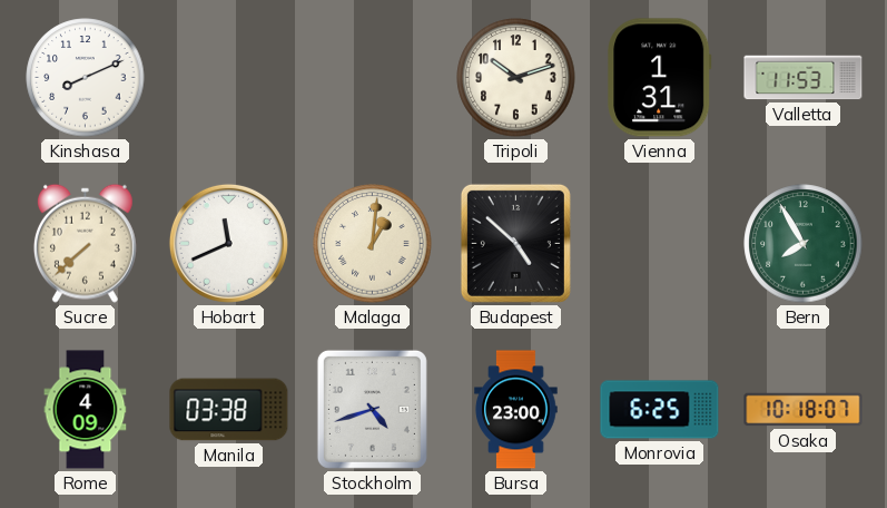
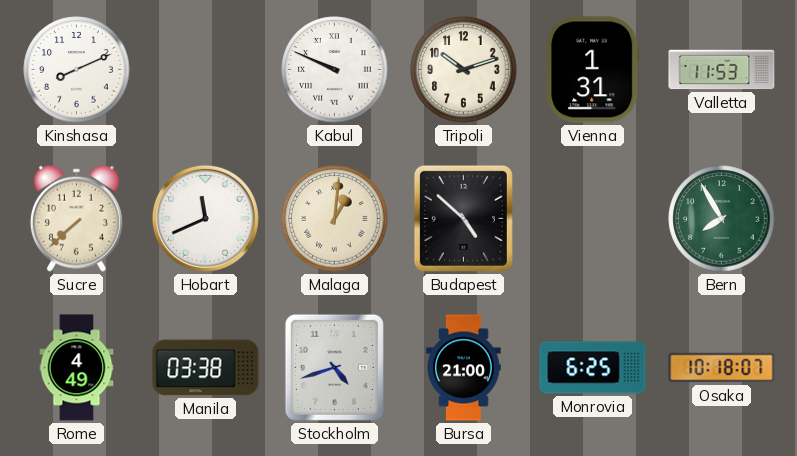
Kabul: none -> 9:49 (335, 70)
Rome: 4:09 -> 4:49 (77, 368)
Bursa: 23:00 -> 21:00 (464, 368)
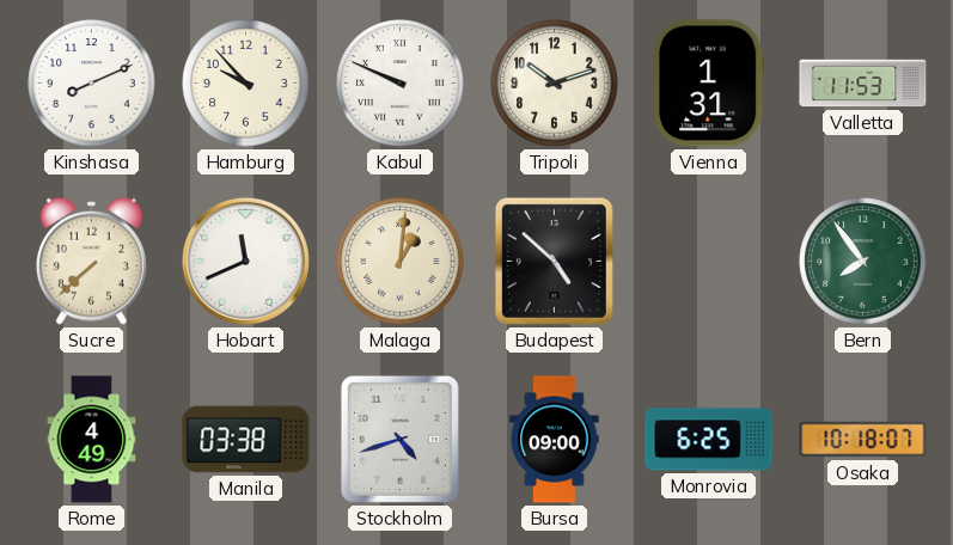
Hamburg: none -> 9:53 (246, 84)
Bern: 7:55 -> 7:54 (863, 262)
Bursa: 21:00 -> 09:00 (555, 440)
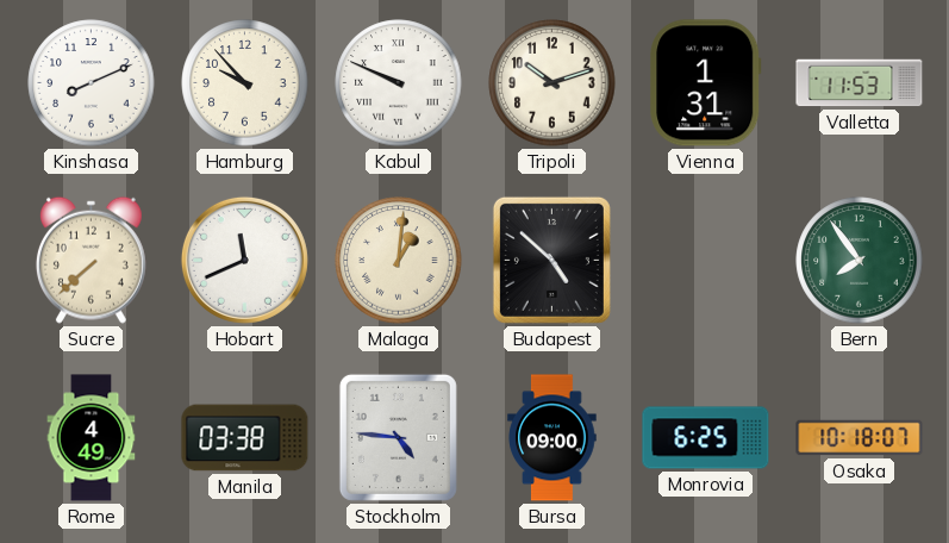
Stockholm: 4:42 -> 4:46 (398, 437)
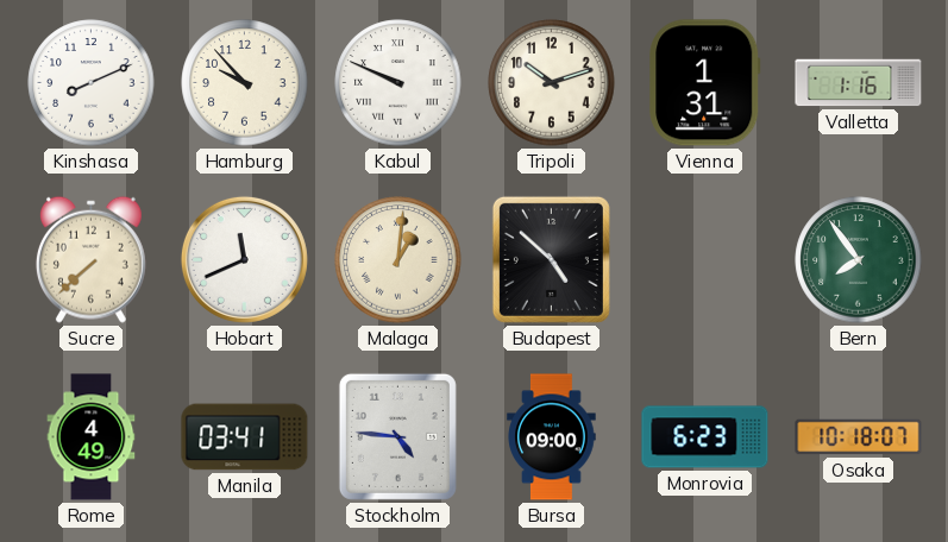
Valletta: 11:53 -> 1:16 (859, 83)
Manila: 03:38 -> 03:41 (245, 437)
Monrovia: 6:25 -> 6:23 (705, 437)
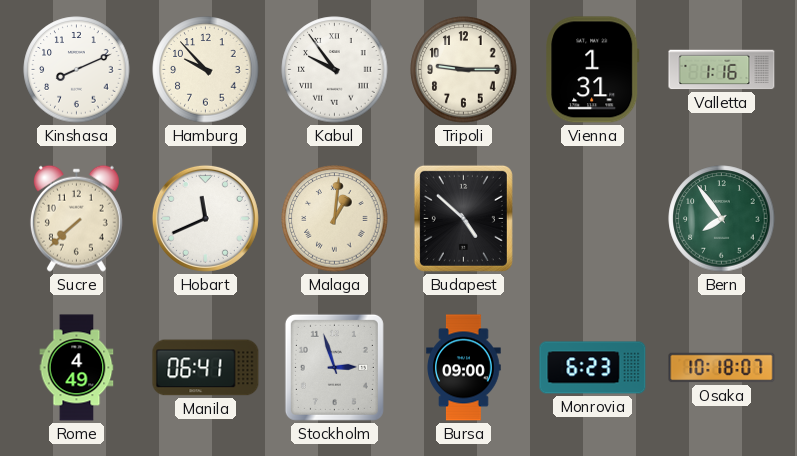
Kabul: 9:49 -> 9:54 (335, 70)
Tripoli: 10:12 -> 9:15 (464, 70)
Manila: 03:41 -> 06:41 (206, 368)
Stockholm: 4:46 -> 2:57 (334, 367)
